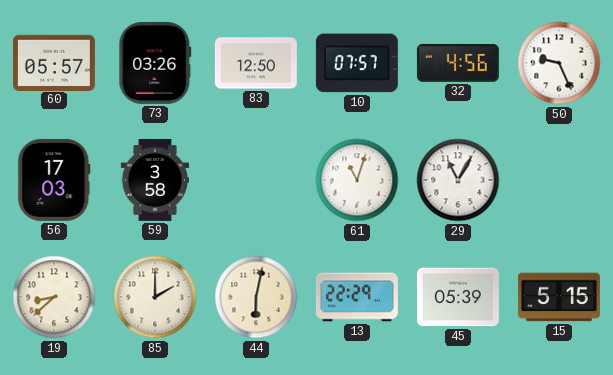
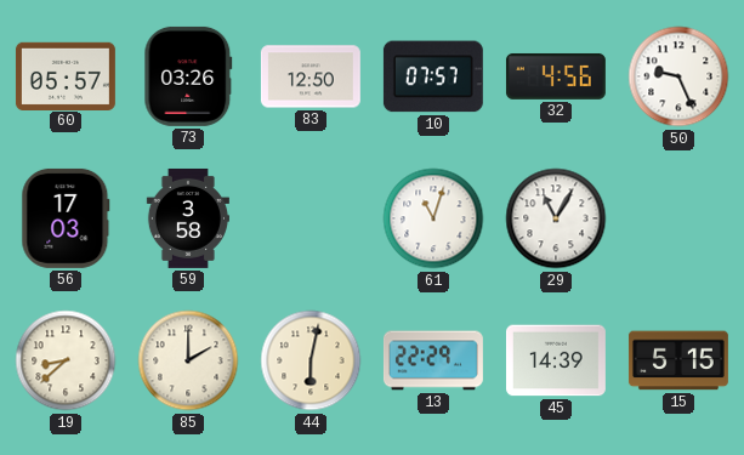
45: 05:39 -> 14:39 (556, 360)
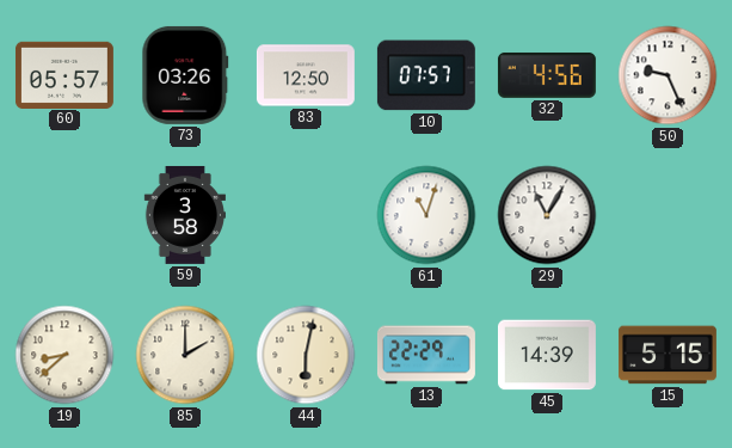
56: 17:03 -> none (66, 218)
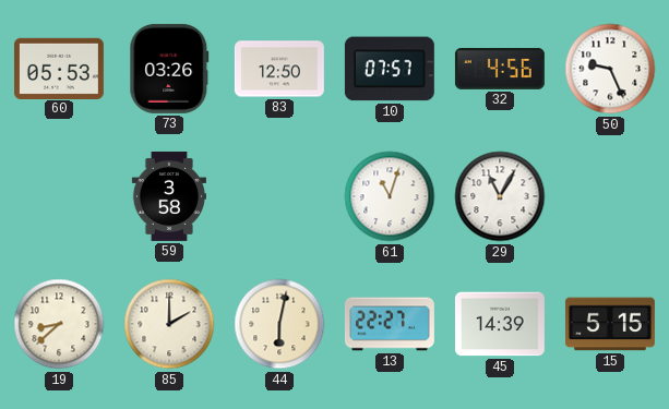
60: 05:57 -> 05:53 (59, 68)
13: 22:29 -> 22:27 (390, 324)
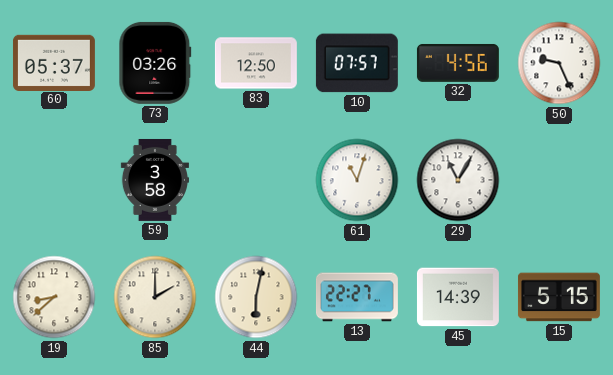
60: 05:53 -> 05:37 (54, 62)
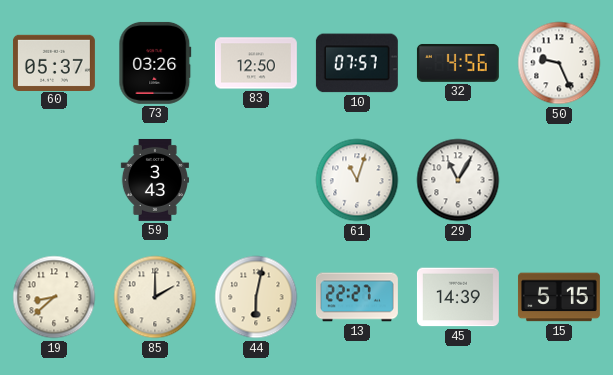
59: 3:58 -> 3:43 (155, 180)
